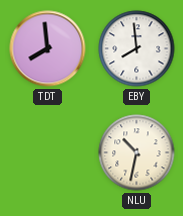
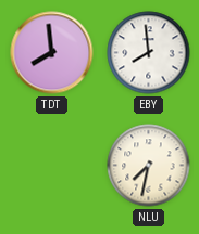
NLU: 10:32 -> 7:32 (149, 166)
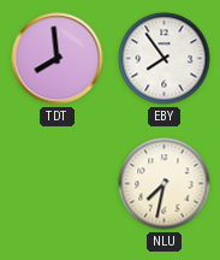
EBY: 7:59 -> 7:54 (165, 59)
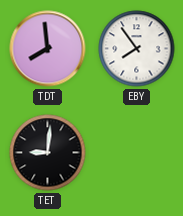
TET: none -> 9:01 (48, 153)
NLU: 7:32 -> none (165, 184)
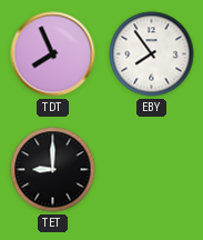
TDT: 7:59 -> 7:56 (53, 54)
TET: 9:01 -> 9:00 (53, 170)
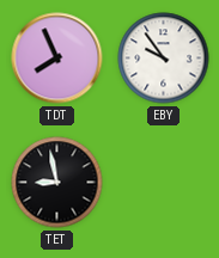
EBY: 7:54 -> 9:54 (164, 59)
TET: 9:00 -> 8:58 (57, 183)
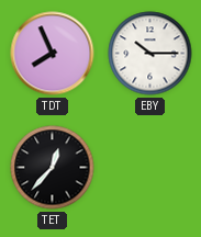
EBY: 9:54 -> 10:15 (150, 54)
TET: 8:58 -> 12:37 (53, 168)
